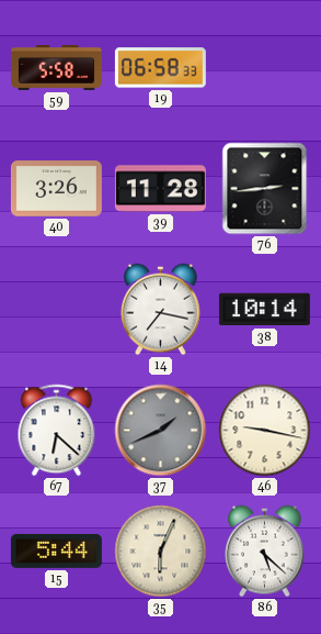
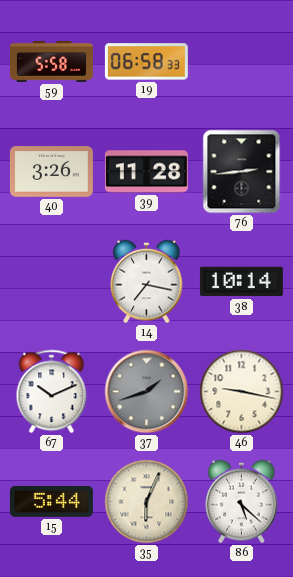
67: 6:22 -> 10:11 (52, 392)
37: 1:41 -> 1:42 (147, 392)
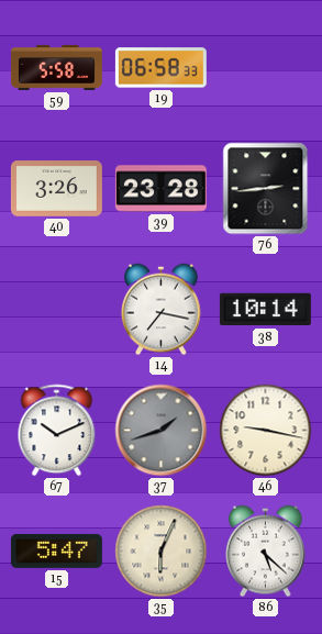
39: 11:28 -> 23:28 (160, 189)
15: 5:44 -> 5:47 (56, 550)
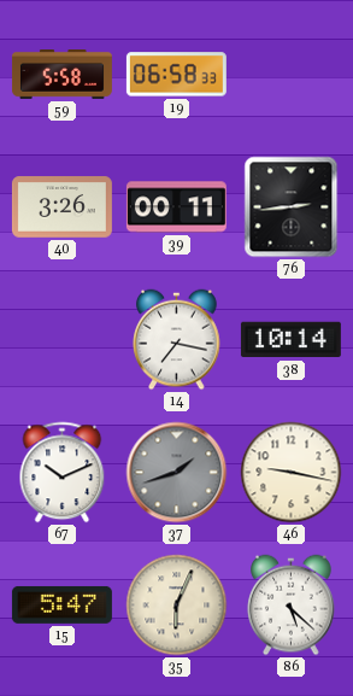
39: 23:28 -> 00:11 (176, 207)
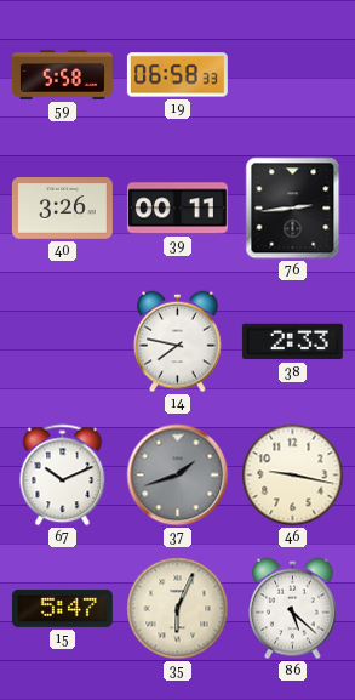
14: 7:17 -> 7:47 (178, 342)
38: 10:14 -> 2:33 (292, 342)
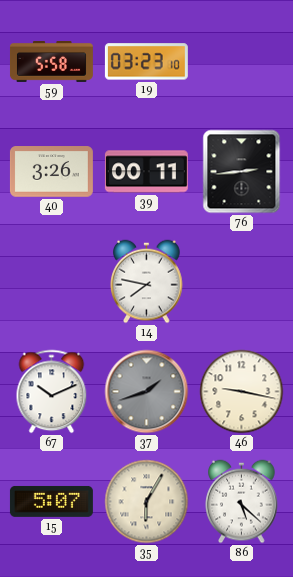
19: 06:58 -> 03:23 (146, 62)
38: 2:33 -> none (292, 342)
15: 5:47 -> 5:07 (51, 501)
35: 6:04 -> 6:05 (147, 502)
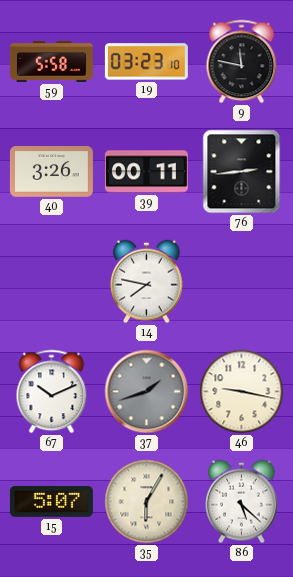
9: none -> 11:47 (242, 62)
